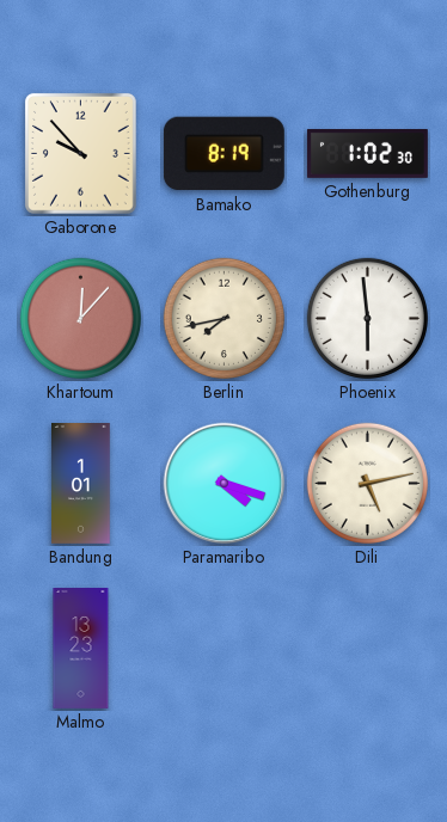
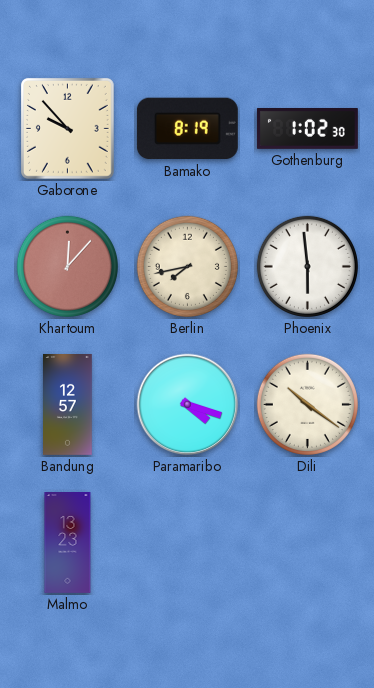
Bandung: 1:01 -> 12:57 (68, 405)
Dili: 5:13 -> 10:21 (307, 404)
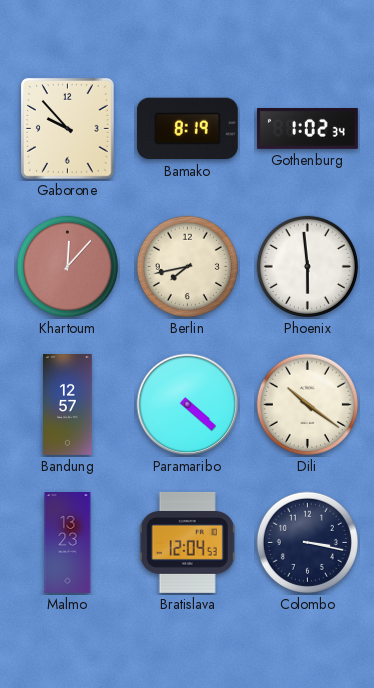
Gothenburg: 1:02:30 -> 1:02:34 (307, 129)
Paramaribo: 4:18 -> 4:22 (188, 405)
Bratislava: none -> 12:04 (187, 542)
Colombo: none -> 3:17 (307, 542)
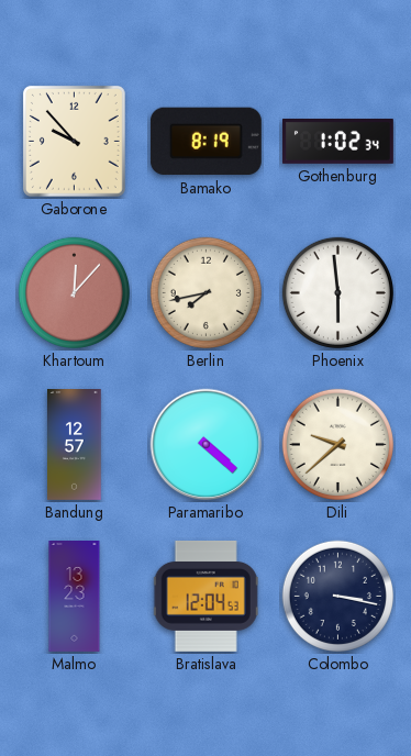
Dili: 10:21 -> 9:38 (337, 444)
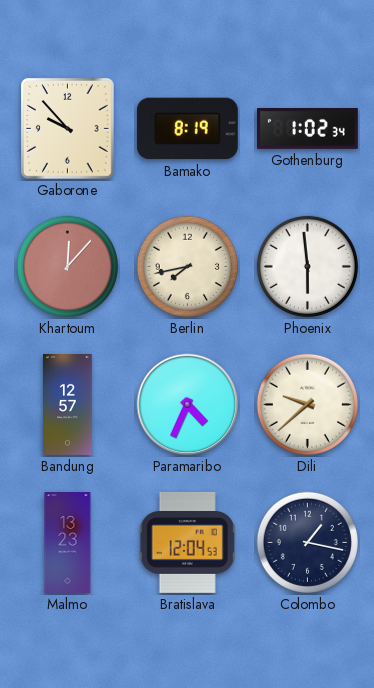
Paramaribo: 4:22 -> 4:34 (188, 405)
Colombo: 3:17 -> 1:17 (307, 542)
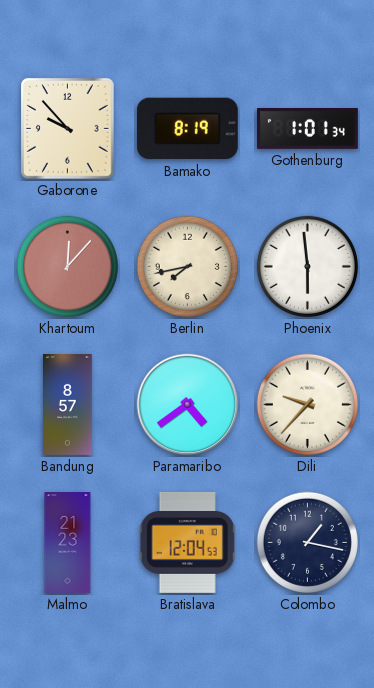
Gothenburg: 1:02 -> 1:01 (307, 129)
Bandung: 12:57 -> 8:57 (68, 405)
Paramaribo: 4:34 -> 4:39 (188, 405)
Dili: 9:38 -> 9:37 (307, 404)
Malmo: 13:23 -> 21:23 (68, 543)
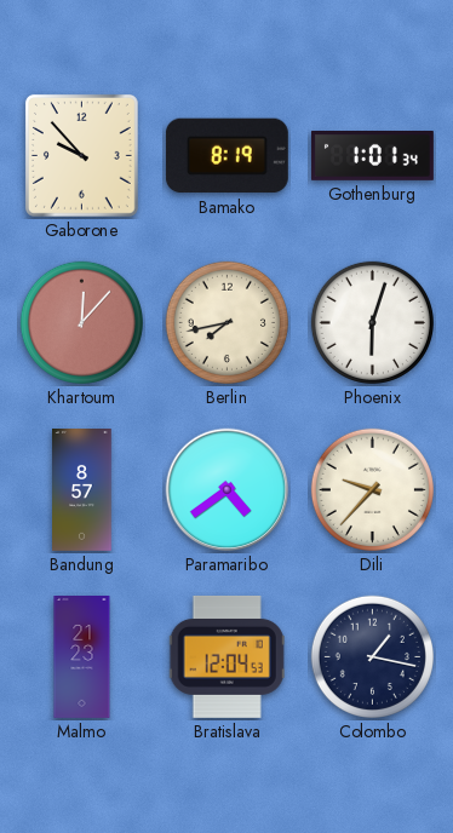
Phoenix: 5:59 -> 6:03 (372, 322)
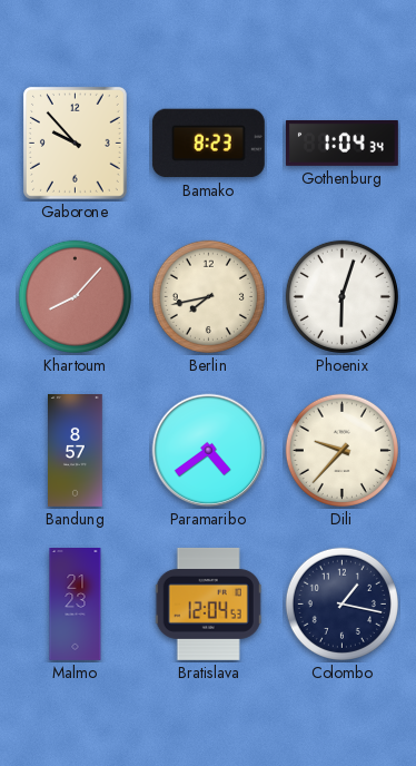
Bamako: 8:19 -> 8:23 (208, 144)
Gothenburg: 1:01 -> 1:04 (341, 144)
Khartoum: 12:07 -> 8:07 (75, 296)
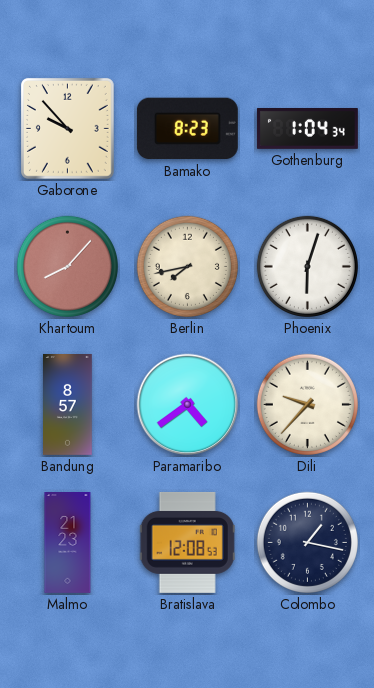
Bratislava: 12:04 -> 12:08 (187, 542)
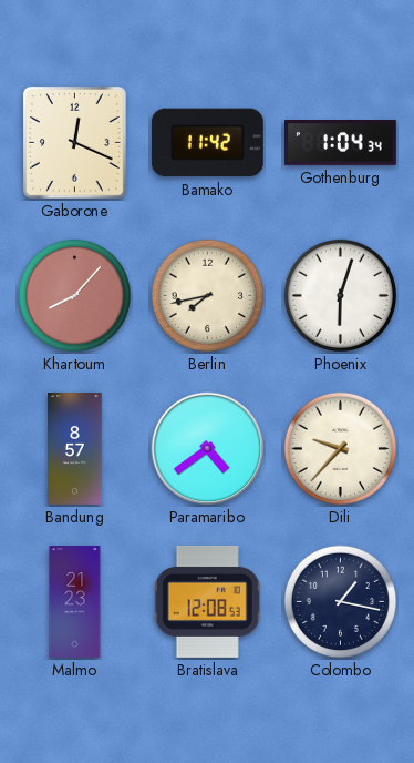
Gaborone: 9:53 -> 12:19 (74, 143)
Bamako: 8:23 -> 11:42 (207, 143)
